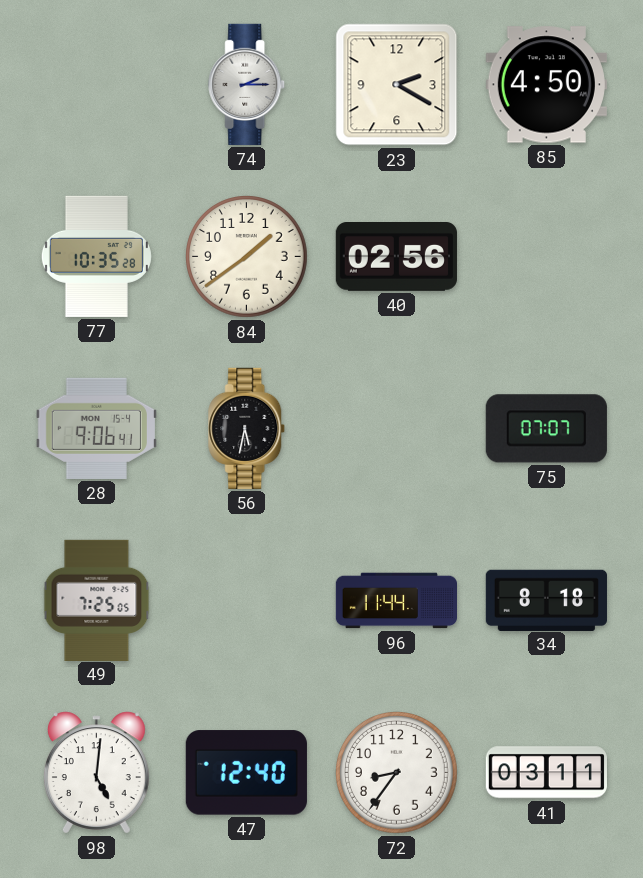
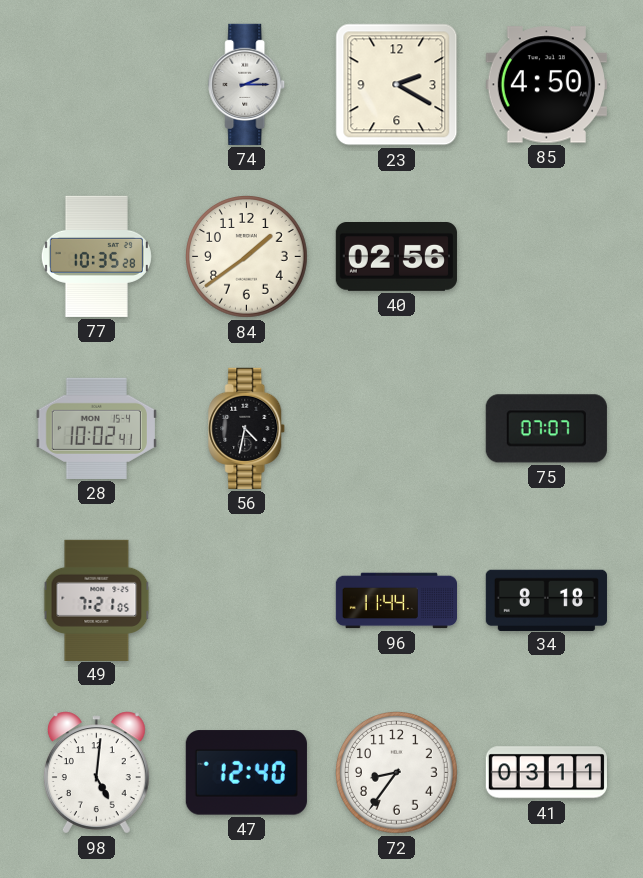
28: 9:06 -> 10:02 (96, 428)
56: 5:32 -> 4:32 (247, 428)
49: 7:25 -> 7:21 (97, 600)
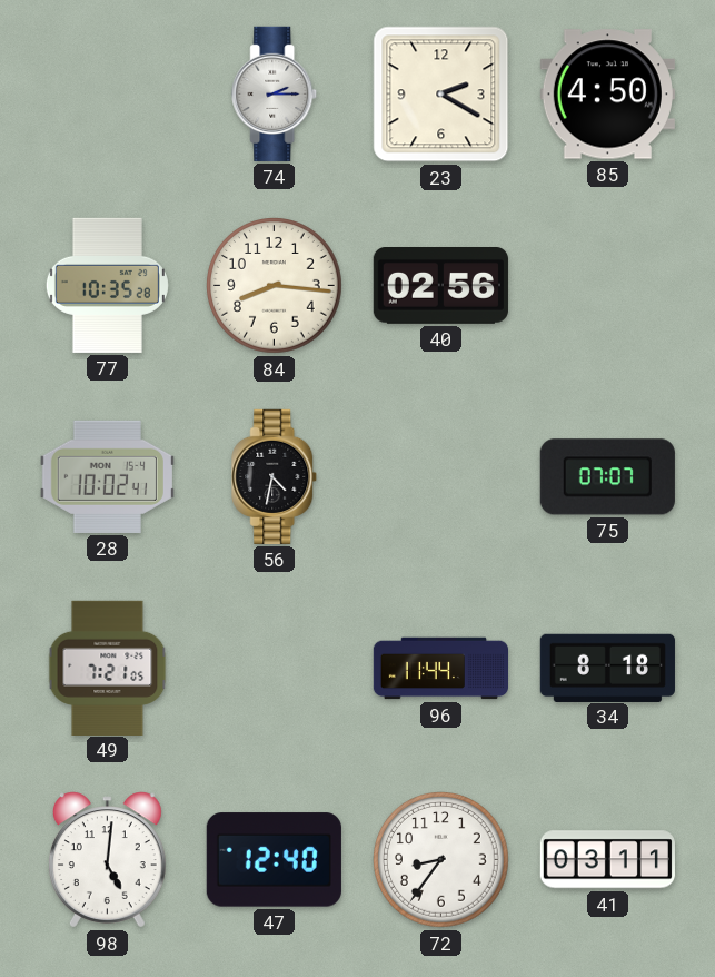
84: 1:39 -> 8:16 (275, 286)
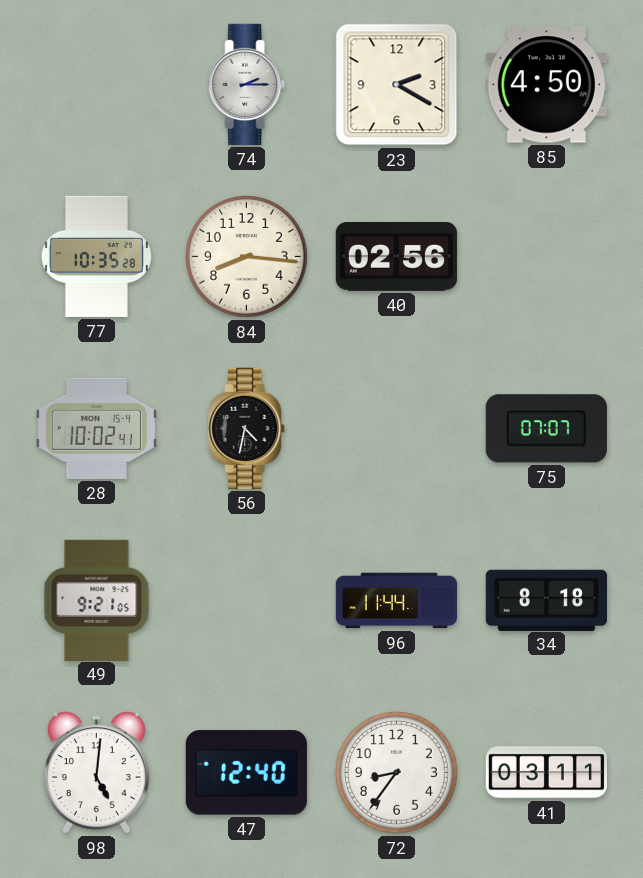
49: 7:21 -> 9:21 (97, 600)
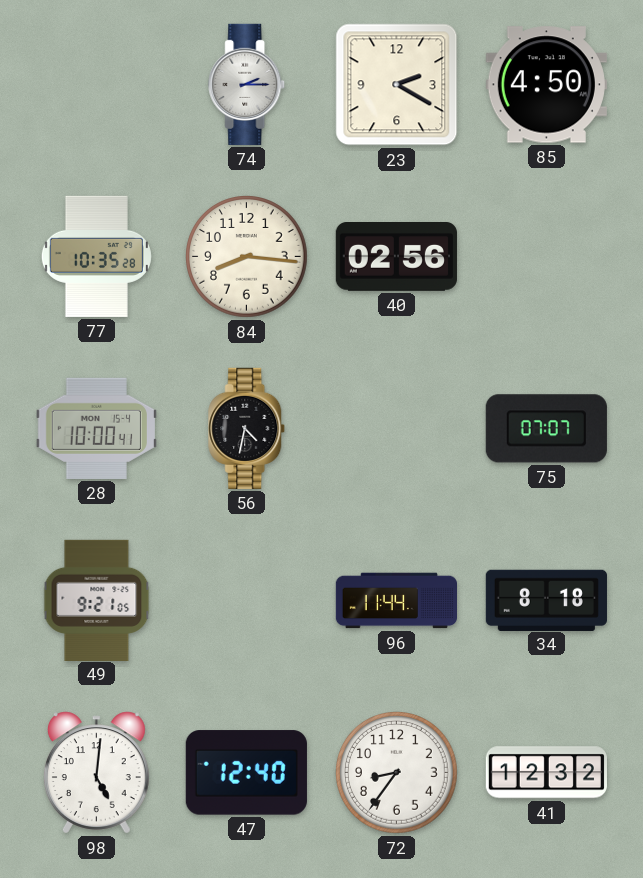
28: 10:02 -> 10:00 (96, 428)
41: 03:11 -> 12:32 (546, 773)
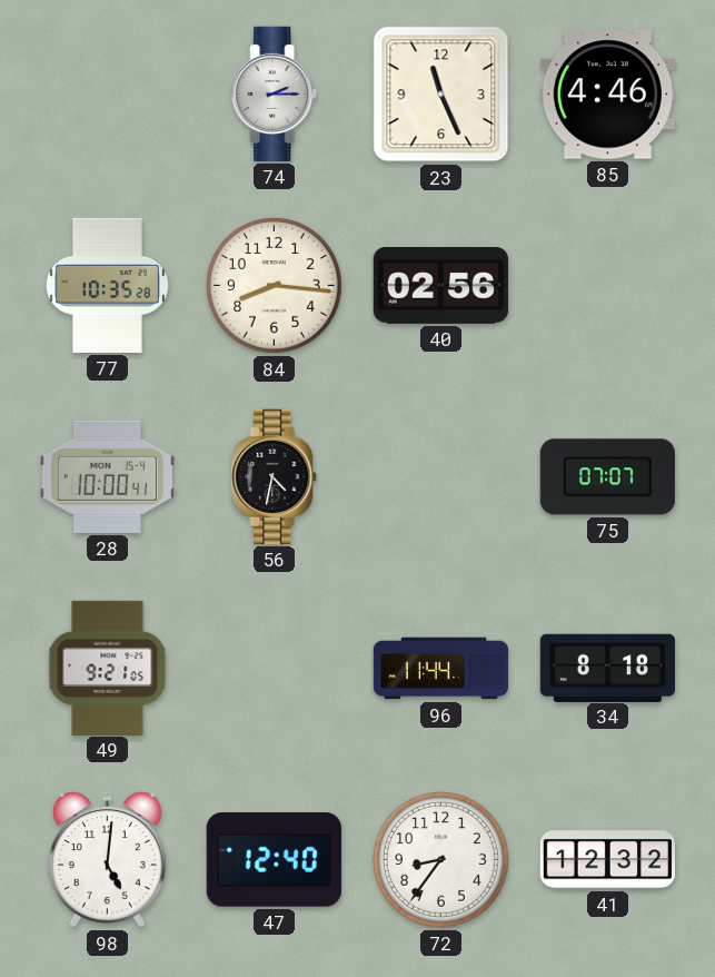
23: 2:20 -> 11:26 (441, 95)
85: 4:50 -> 4:46 (607, 95)
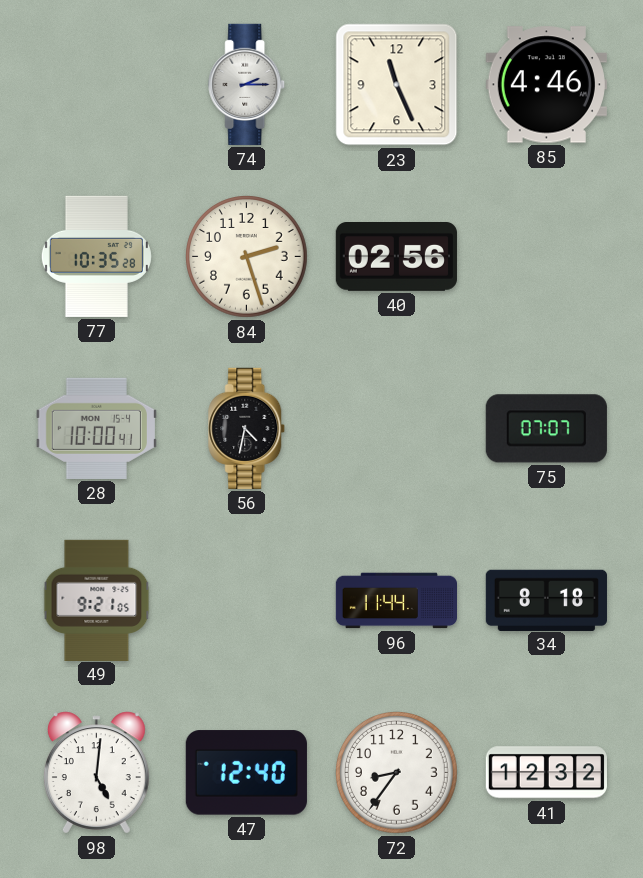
84: 8:16 -> 2:27 (247, 257)
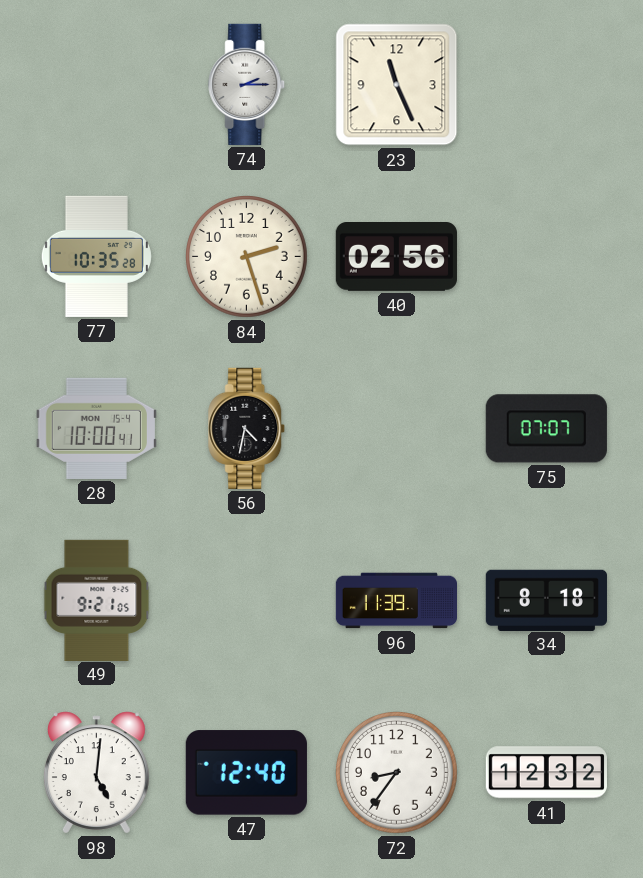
85: 4:46 -> none (546, 85)
96: 11:44 -> 11:39 (396, 601)
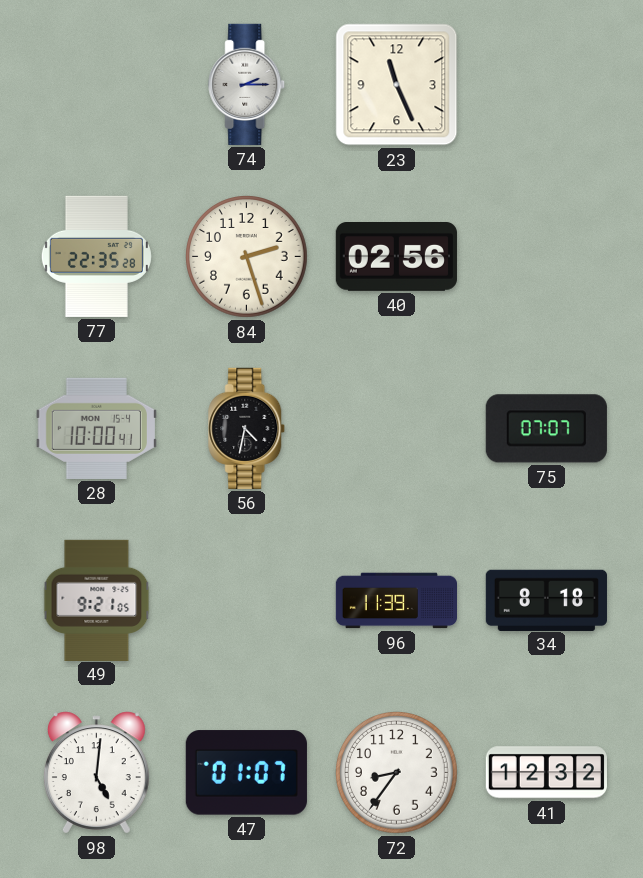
77: 10:35 -> 22:35 (96, 256)
47: 12:40 -> 01:07 (246, 773)
